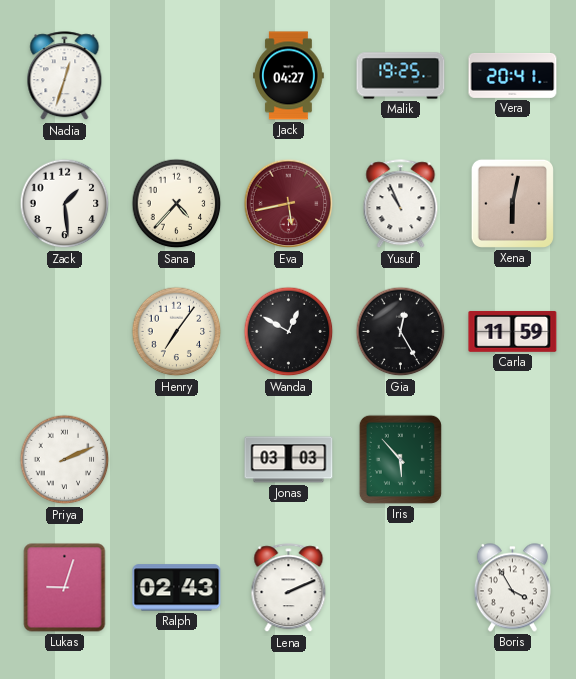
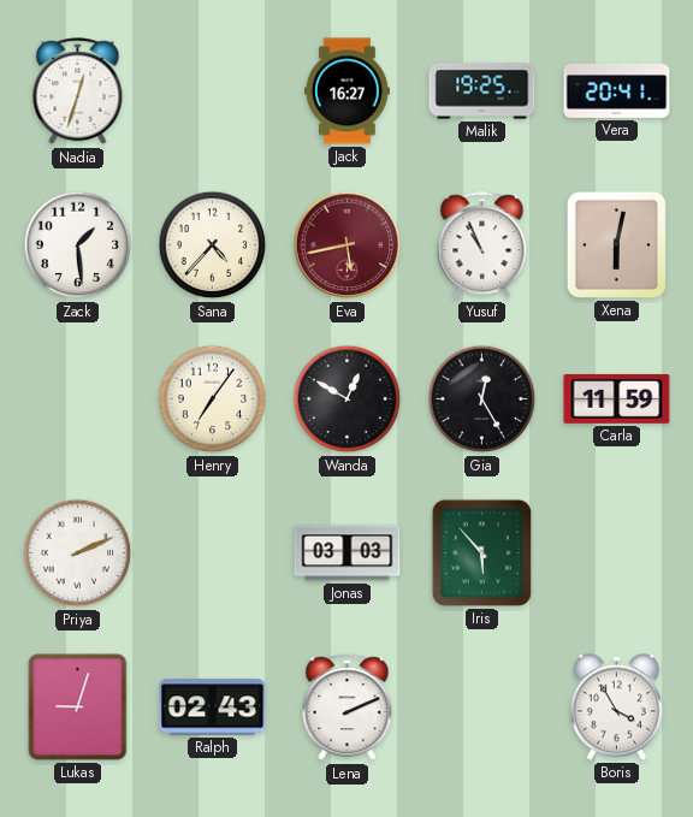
Jack: 04:27 -> 16:27 (348, 91)
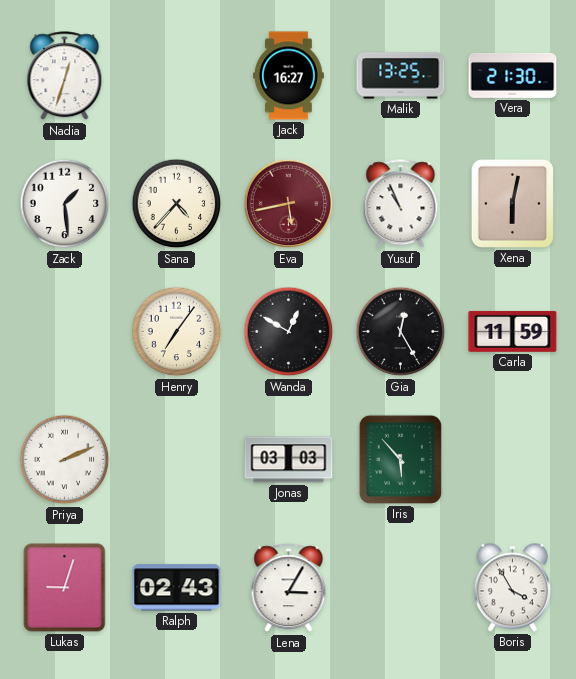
Malik: 19:25 -> 13:25 (401, 76)
Vera: 20:41 -> 21:30 (513, 75)
Lena: 2:11 -> 3:05 (289, 588)
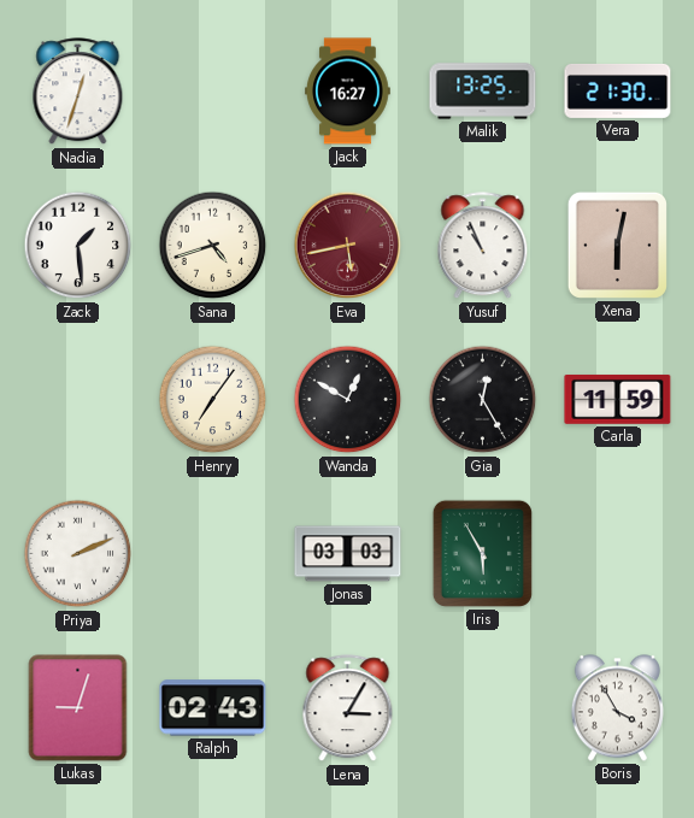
Sana: 4:37 -> 4:42 (213, 246)
Iris: 5:53 -> 5:55 (482, 553)
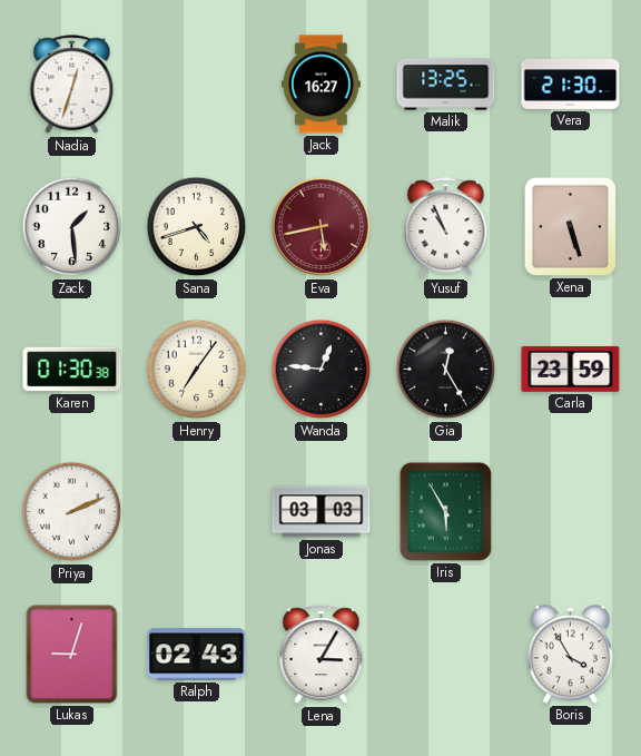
Xena: 6:02 -> 5:27 (570, 226)
Karen: none -> 01:30 (72, 370)
Wanda: 12:50 -> 12:46 (322, 370)
Carla: 11:59 -> 23:59 (571, 369)
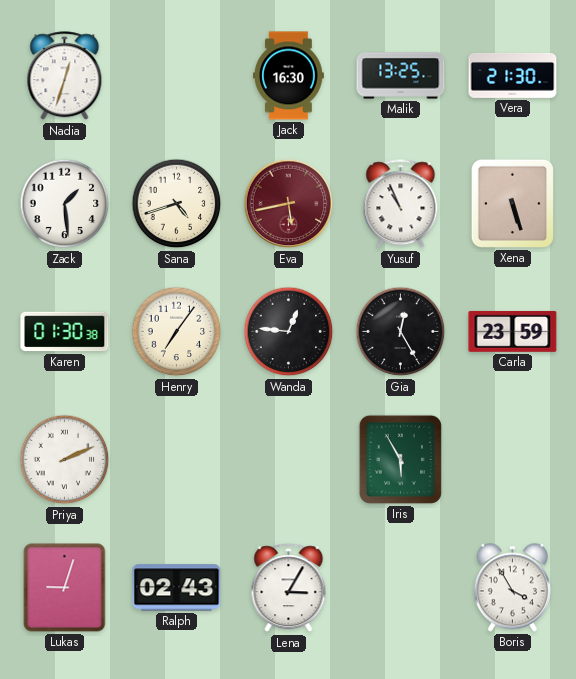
Jack: 16:27 -> 16:30 (289, 76)
Jonas: 03:03 -> none (322, 512)
